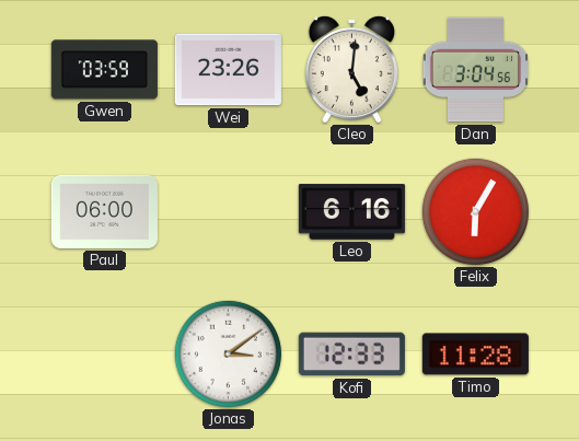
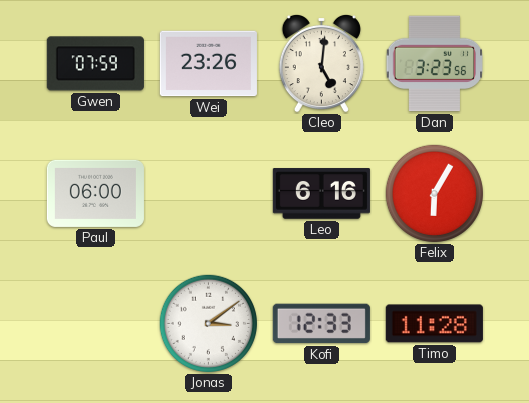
Gwen: 03:59 -> 07:59 (95, 64)
Dan: 3:04 -> 3:23 (434, 64)
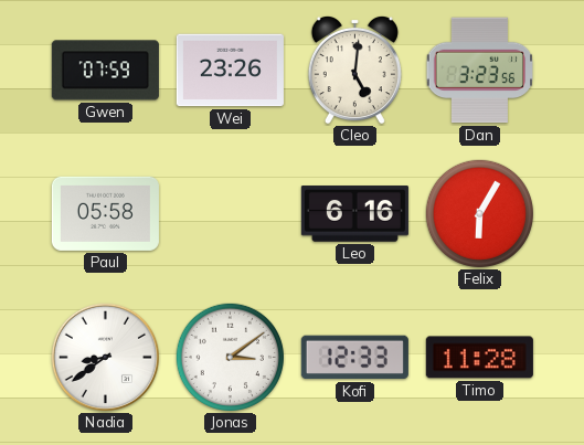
Paul: 06:00 -> 05:58 (105, 213)
Nadia: none -> 8:39 (106, 358)
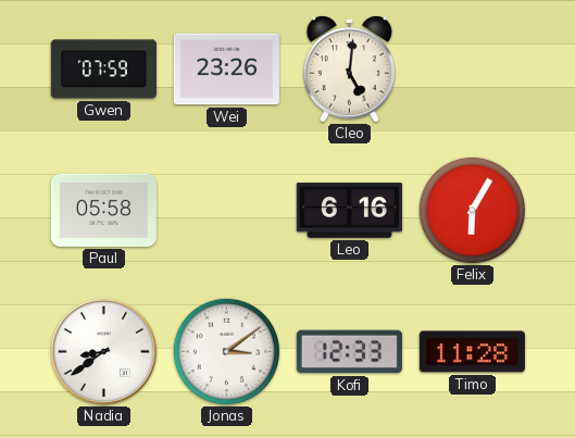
Dan: 3:23 -> none (479, 71)
